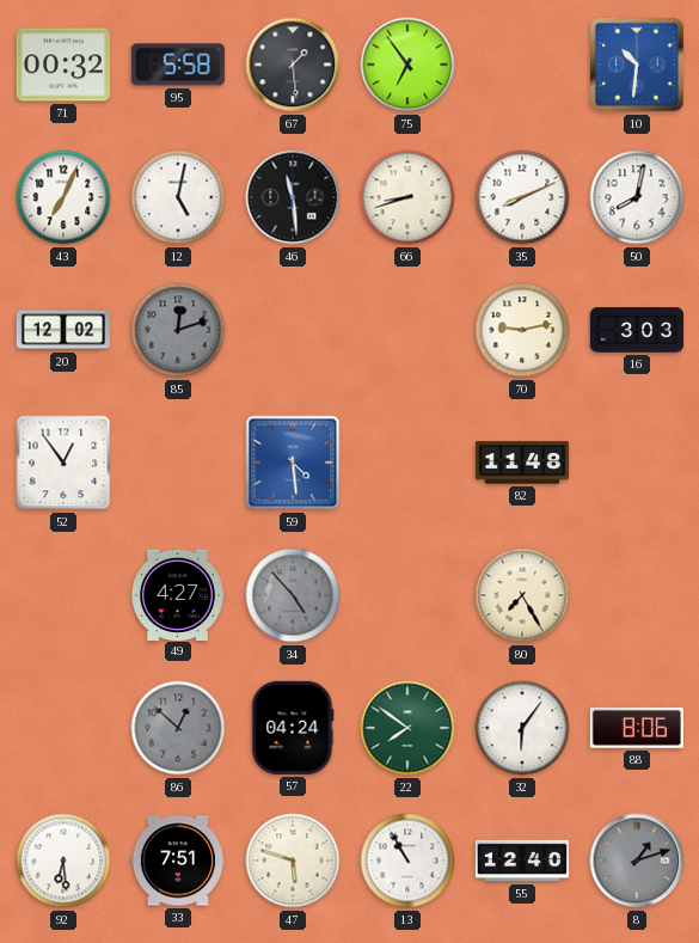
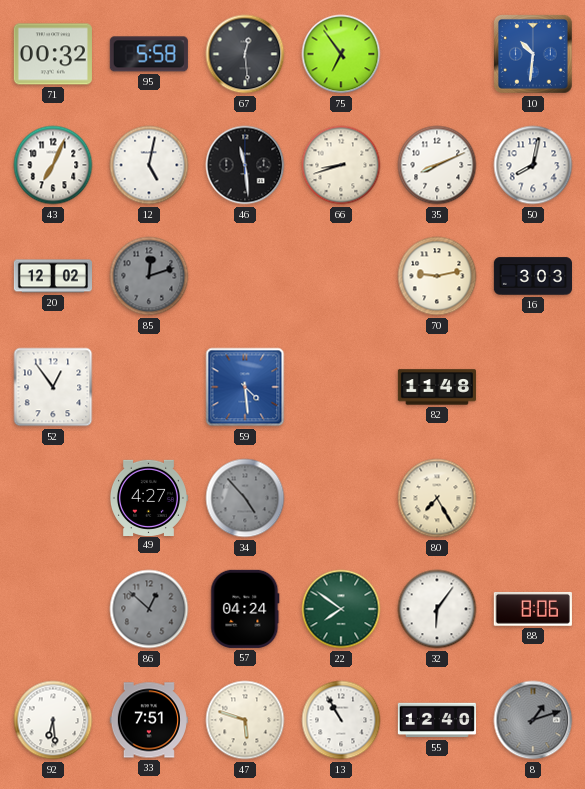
67: 1:29 -> 12:29 (245, 54)
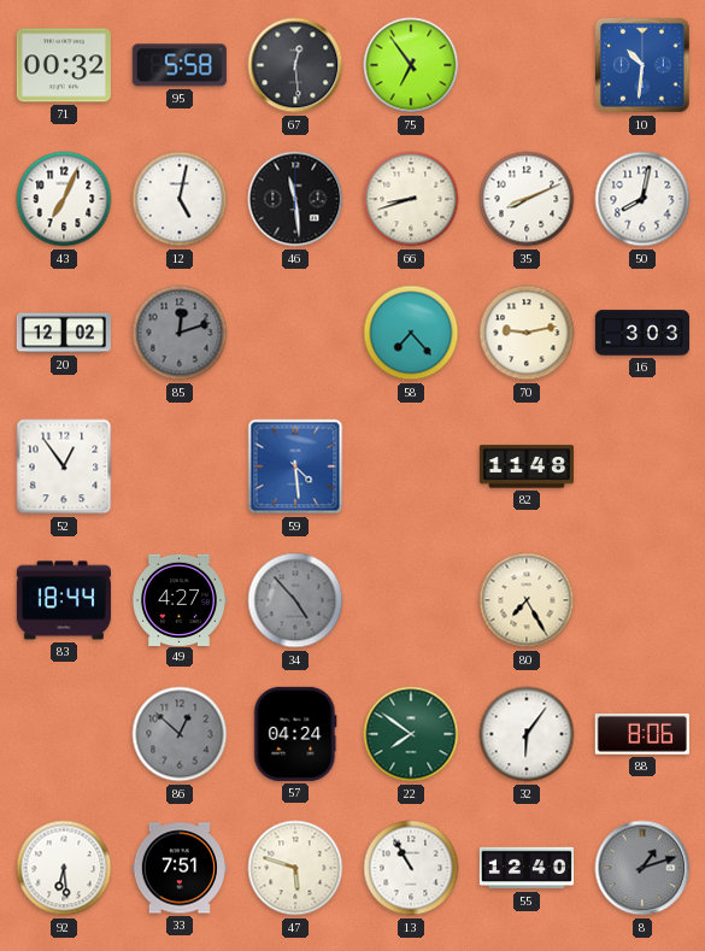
58: none -> 7:23 (411, 333)
83: none -> 18:44 (64, 600)
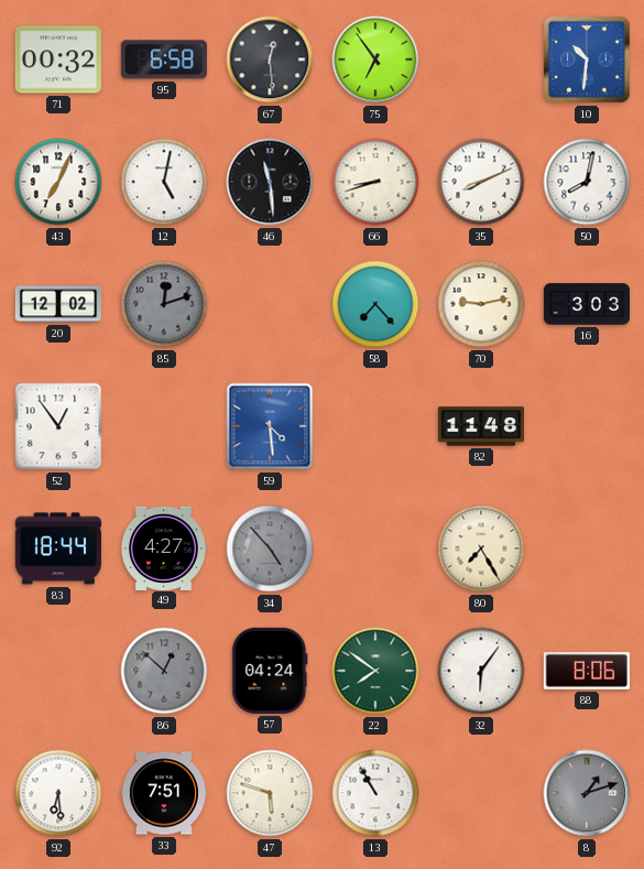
95: 5:58 -> 6:58 (164, 59)
55: 12:40 -> none (527, 868)
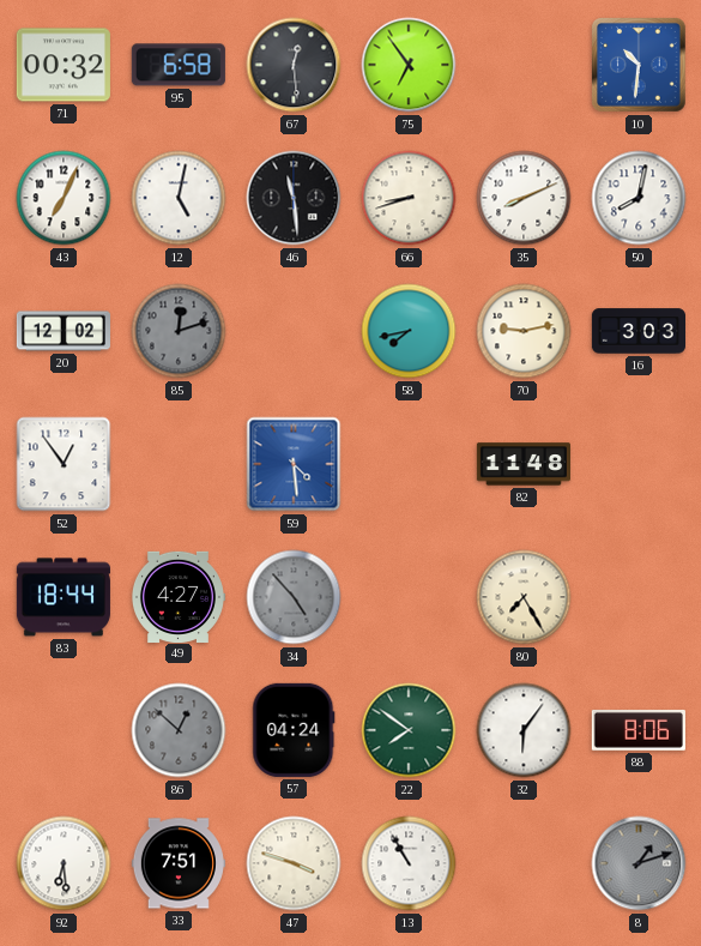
58: 7:23 -> 7:43 (409, 331)
47: 5:48 -> 3:48 (294, 863)
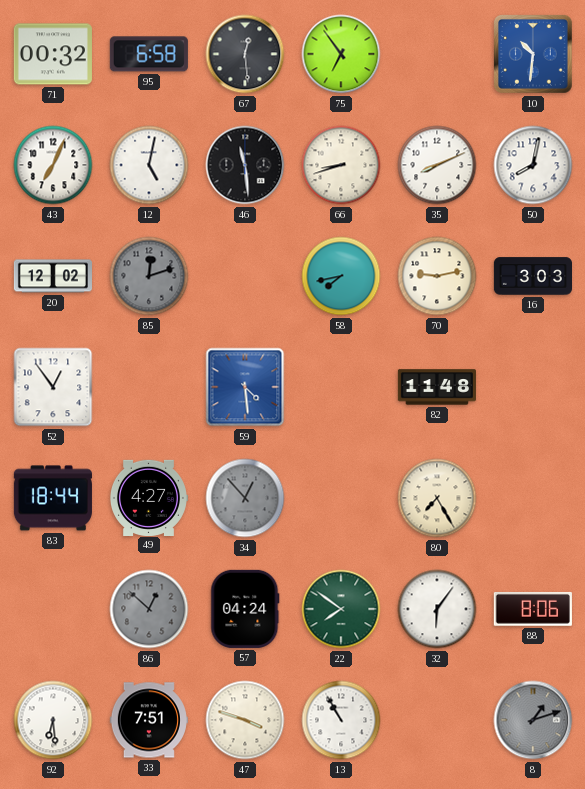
34: 4:53 -> 12:53 (245, 498)
